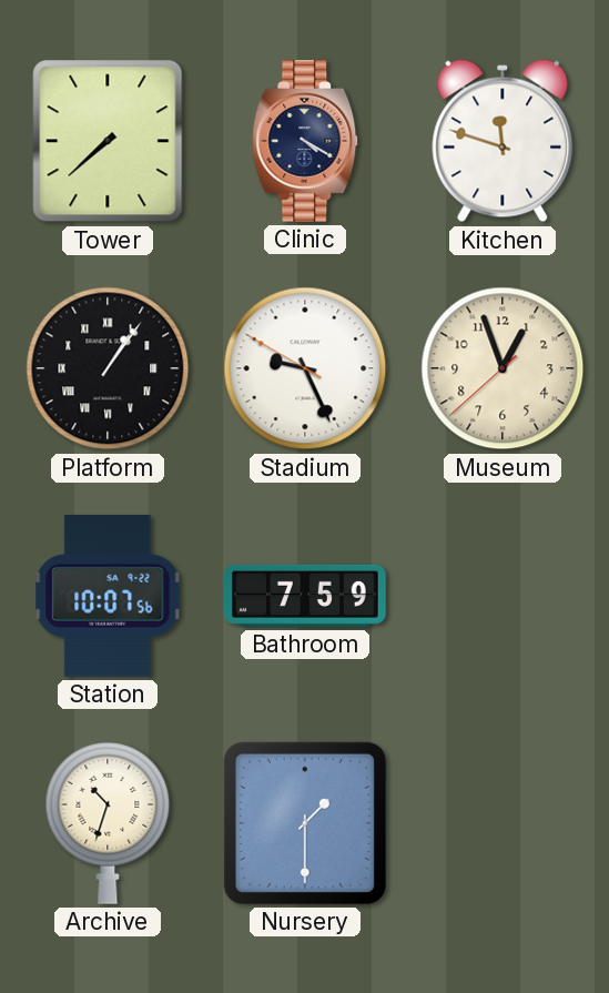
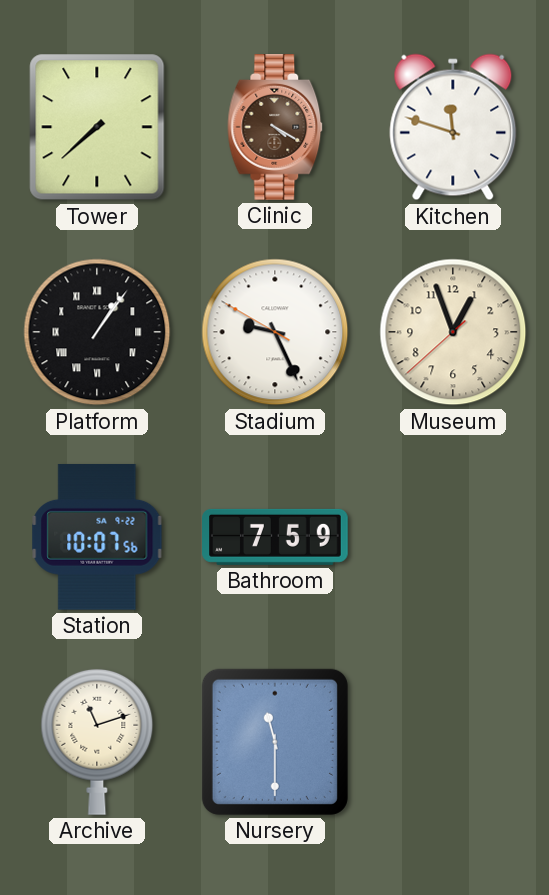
Clinic dial: navy -> brown (275, 128)
Archive: 10:33 -> 11:12 (97, 742)
Nursery: 1:30 -> 11:30 (275, 742)
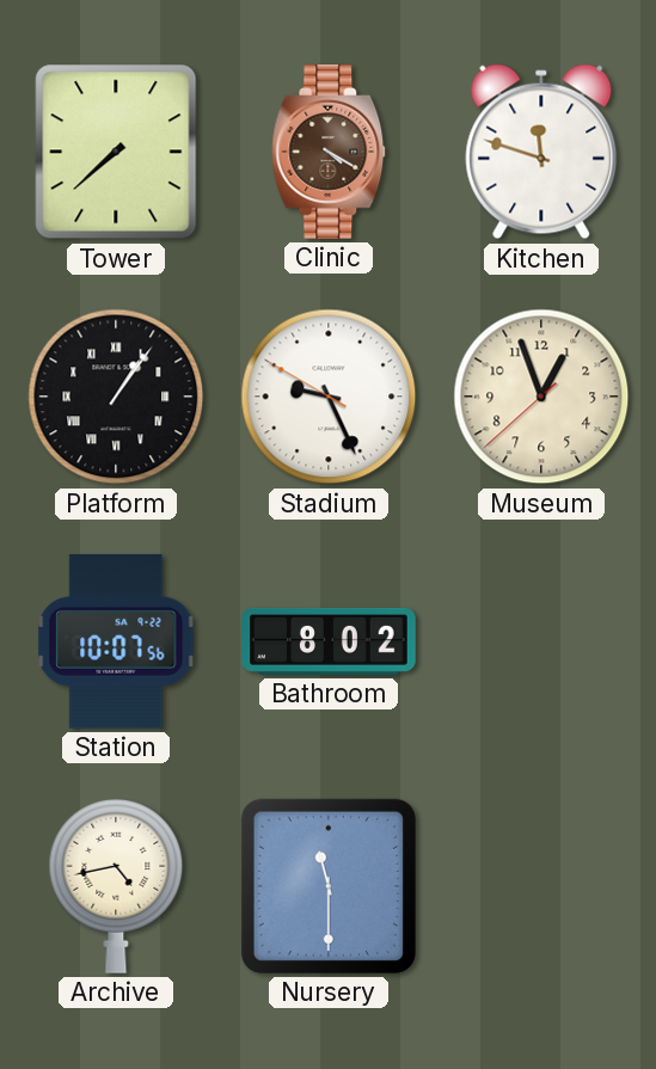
Bathroom: 7:59 -> 8:02 (329, 641)
Archive: 11:12 -> 4:43 (116, 886)
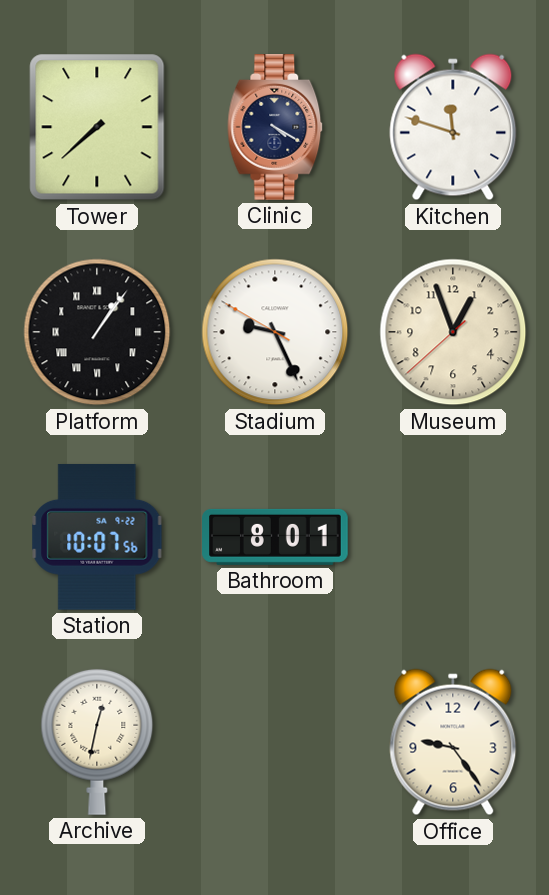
Clinic dial: brown -> navy (275, 128)
Bathroom: 8:02 -> 8:01 (275, 537)
Archive: 4:43 -> 12:32 (97, 742)
Nursery: 11:30 -> none (329, 886)
Office: none -> 9:24 (453, 742)
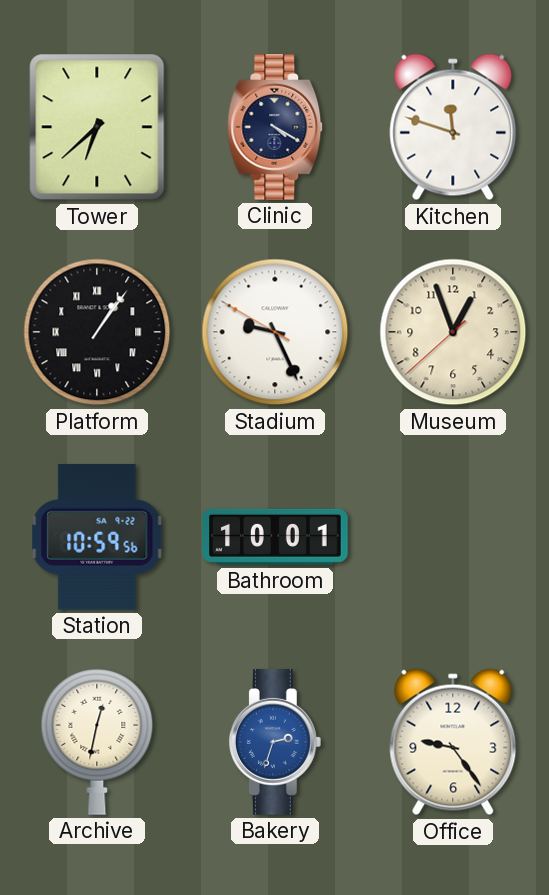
Tower: 7:38 -> 6:38 (97, 127)
Station: 10:07 -> 10:59 (97, 537)
Bathroom: 8:01 -> 10:01 (275, 537)
Bakery: none -> 2:33 (275, 743)
